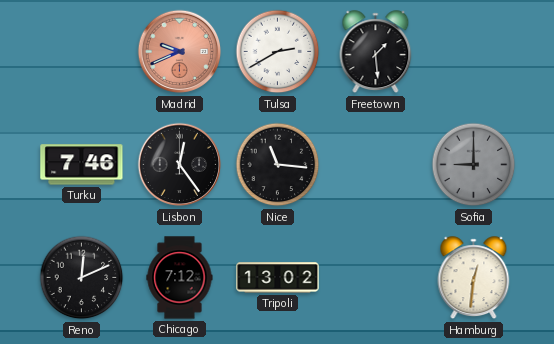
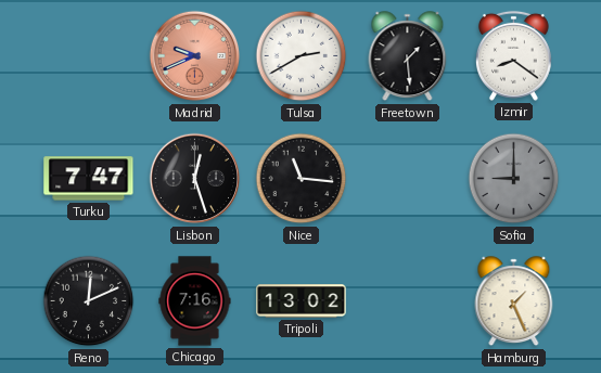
Izmir: none -> 8:21 (513, 55)
Turku: 7:46 -> 7:47 (89, 179)
Lisbon: 12:24 -> 12:27 (195, 179)
Chicago: 7:12 -> 7:16 (195, 301)
Hamburg: 12:31 -> 1:26 (514, 301)
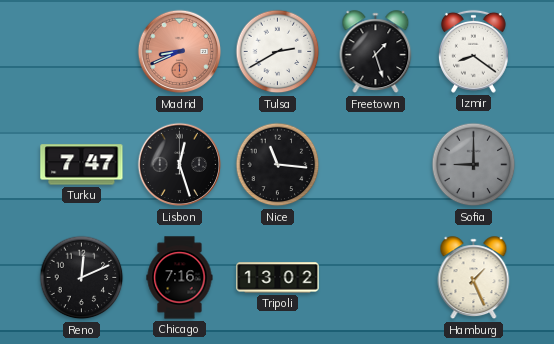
Madrid: 9:41 -> 8:41 (180, 52)
Freetown: 1:29 -> 1:27 (376, 52)
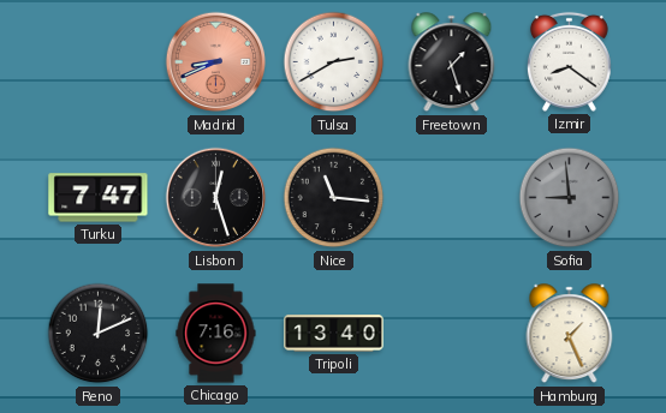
Sofia: 9:00 -> 8:59 (570, 198)
Tripoli: 13:02 -> 13:40 (334, 334)
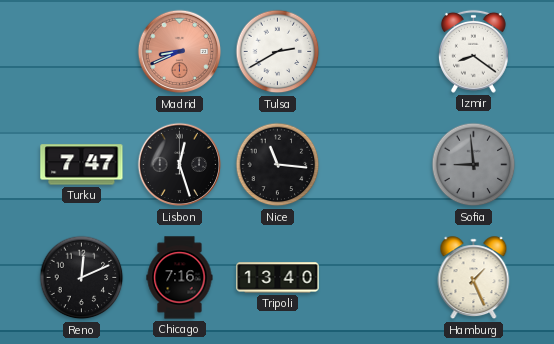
Freetown: 1:27 -> none (452, 62)
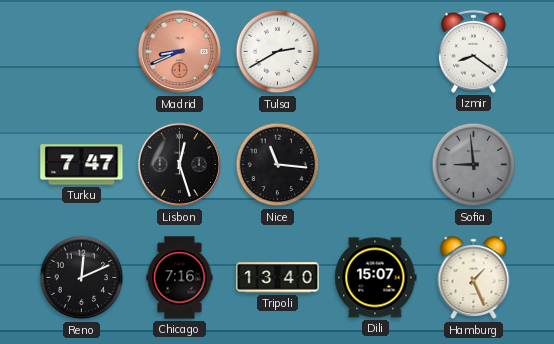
Dili: none -> 15:07 (376, 278)
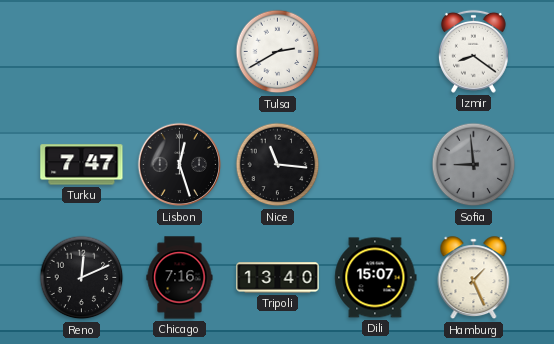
Madrid: 8:41 -> none (180, 52)
